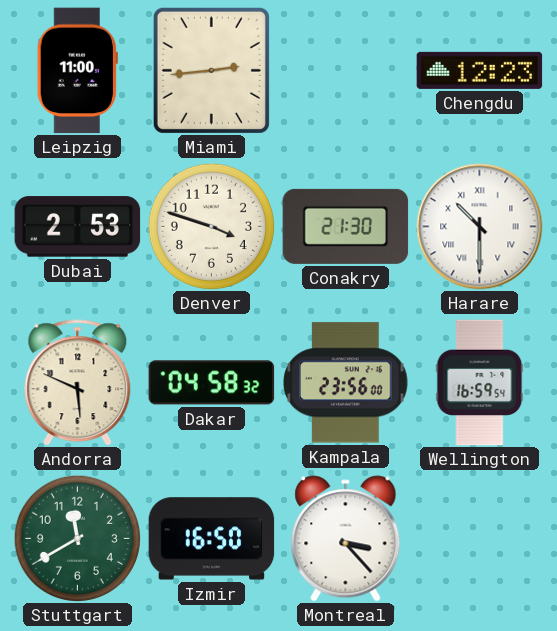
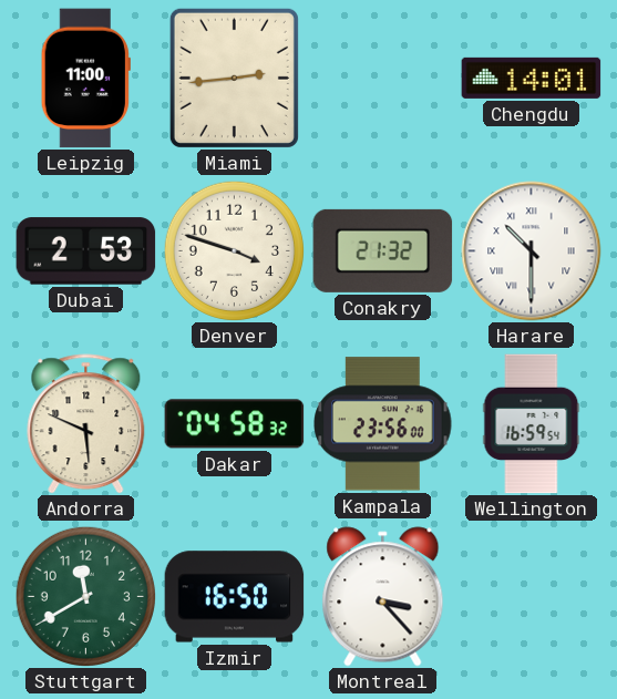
Chengdu: 12:23 -> 14:01 (532, 78)
Conakry: 21:30 -> 21:32 (383, 250)
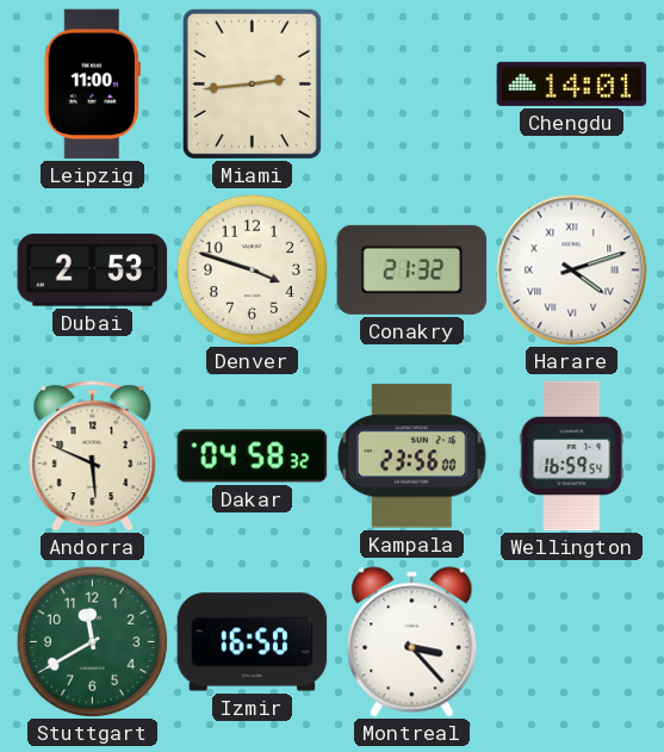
Harare: 10:30 -> 4:12 (572, 271)
